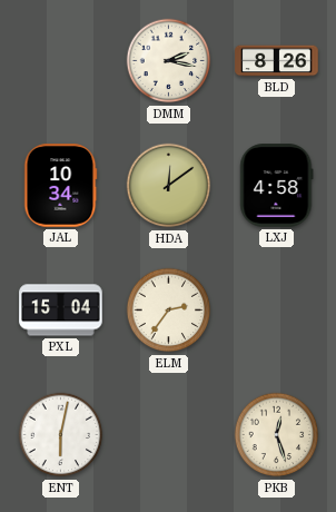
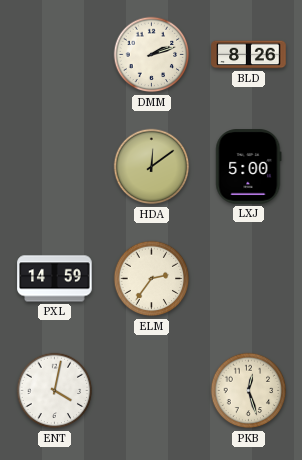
DMM: 2:17 -> 2:12 (152, 55)
JAL: 10:34 -> none (60, 186)
LXJ: 4:58 -> 5:00 (249, 167)
PXL: 15:04 -> 14:59 (55, 279)
ENT: 6:02 -> 4:02 (55, 391)
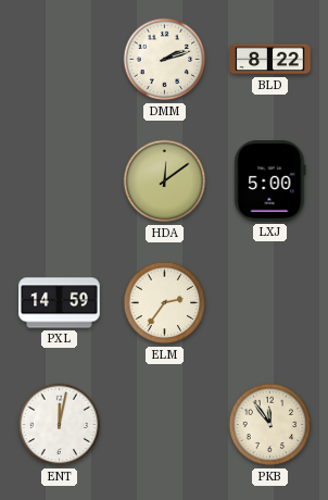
BLD: 8:26 -> 8:22 (270, 60)
ENT: 4:02 -> 12:02 (60, 425)
PKB: 12:27 -> 11:54 (270, 425)
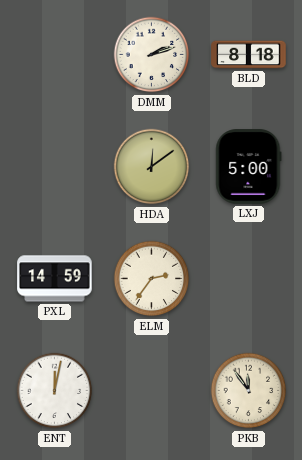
BLD: 8:22 -> 8:18 (249, 55)
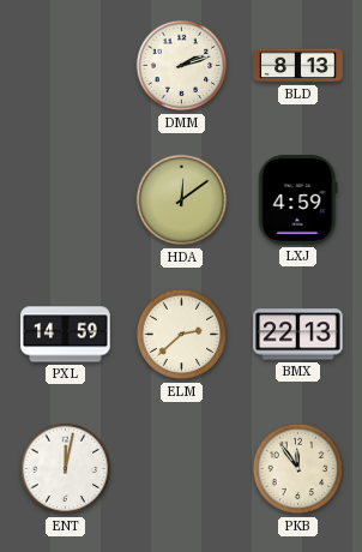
BLD: 8:18 -> 8:13 (298, 66)
LXJ: 5:00 -> 4:59 (298, 200)
ELM: 2:36 -> 2:38 (182, 335)
BMX: none -> 22:13 (298, 335)
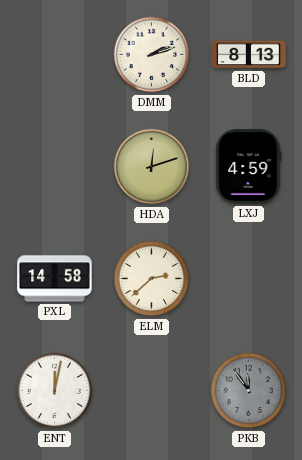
HDA: 12:09 -> 12:12 (152, 167)
PXL: 14:59 -> 14:58 (55, 279)
BMX: 22:13 -> none (298, 335)
PKB dial: cream -> grey (249, 391)
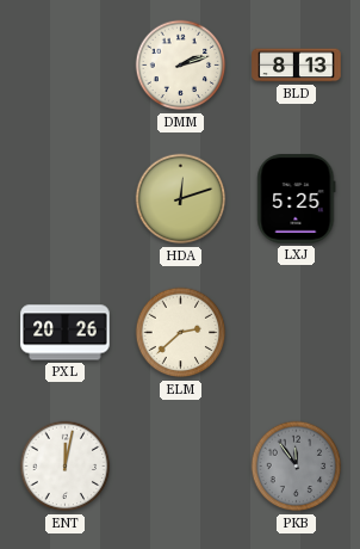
LXJ: 4:59 -> 5:25 (297, 199)
PXL: 14:58 -> 20:26 (66, 333)
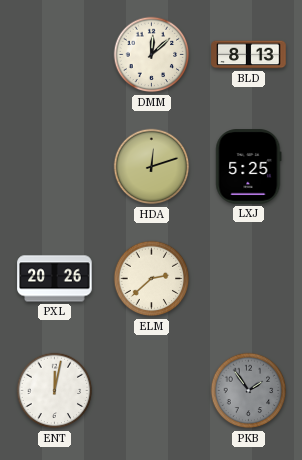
DMM: 2:12 -> 12:08 (152, 55)
PKB: 11:54 -> 1:54 (249, 391)
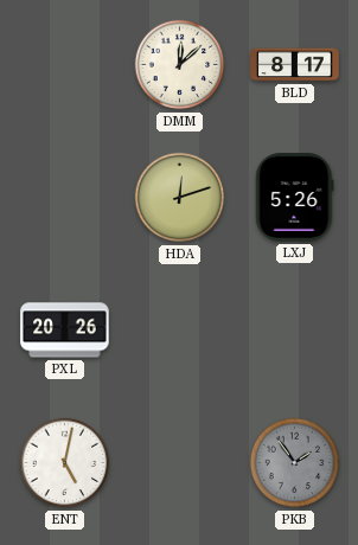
BLD: 8:13 -> 8:17 (295, 65)
LXJ: 5:25 -> 5:26 (295, 198)
ELM: 2:38 -> none (152, 279)
ENT: 12:02 -> 5:02 (65, 463)
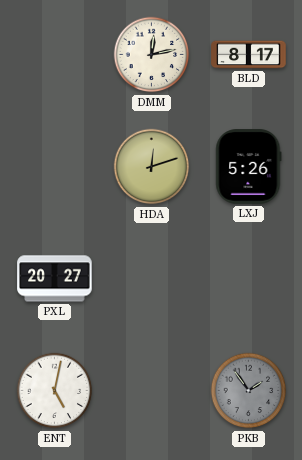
DMM: 12:08 -> 12:13 (152, 55)
PXL: 20:26 -> 20:27 (55, 279)
